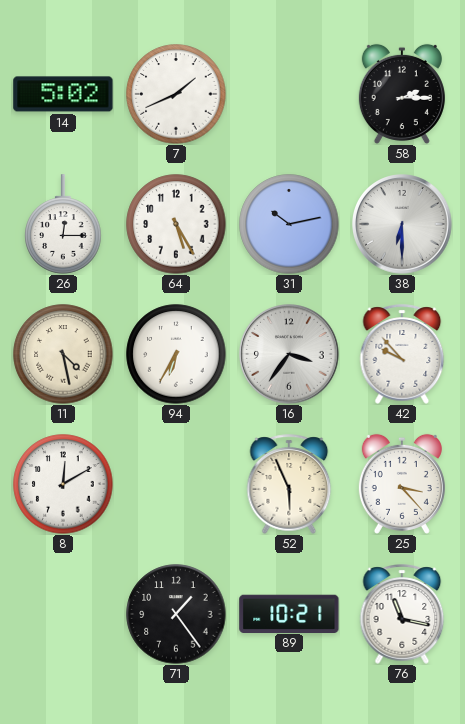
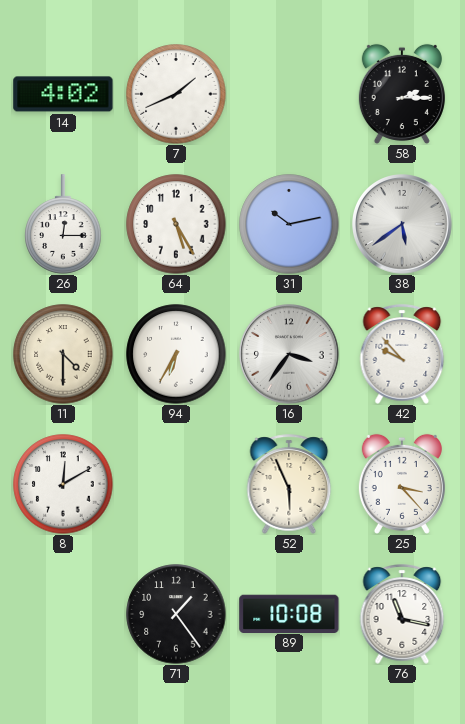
14: 5:02 -> 4:02 (63, 94)
38: 6:30 -> 5:39 (403, 225)
11: 4:28 -> 4:30 (63, 354)
89: 10:21 -> 10:08 (289, 613)
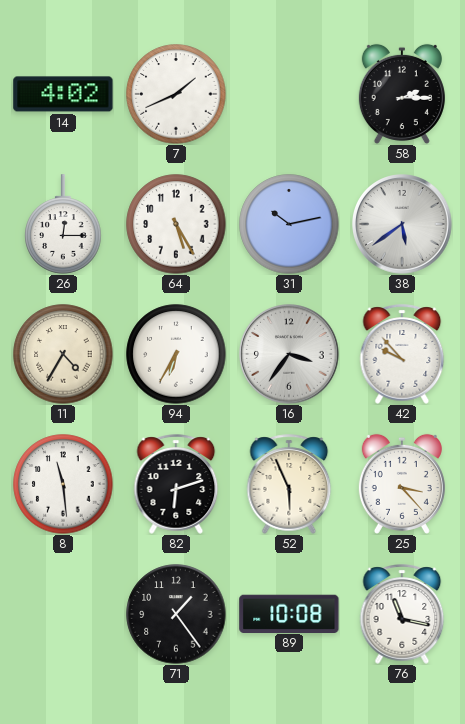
11: 4:30 -> 4:35 (63, 354)
8: 12:10 -> 11:29 (63, 484)
82: none -> 6:12 (176, 484)
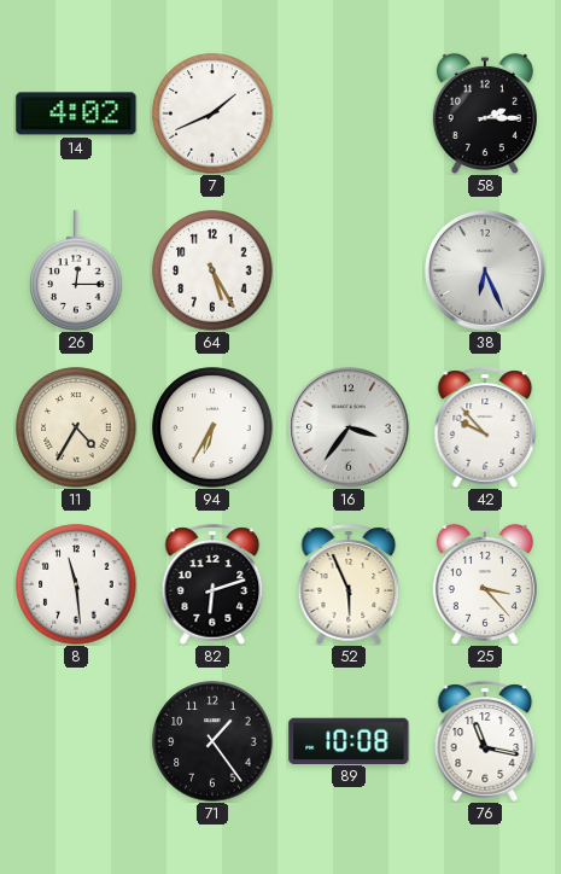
31: 10:13 -> none (289, 224)
38: 5:39 -> 6:26 (486, 272)
